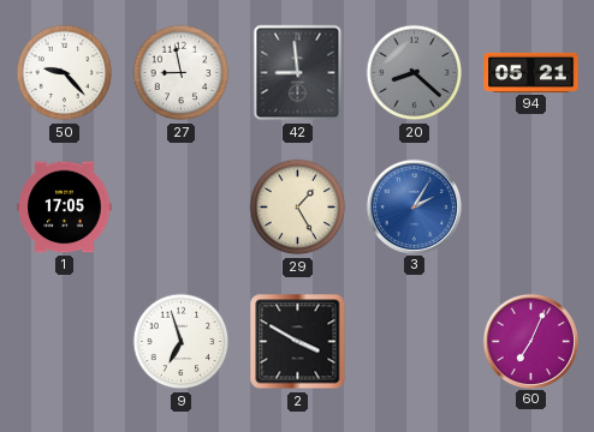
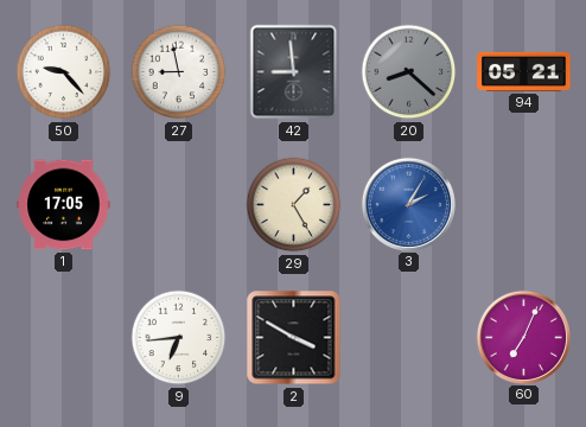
9: 6:57 -> 6:44 (179, 338)
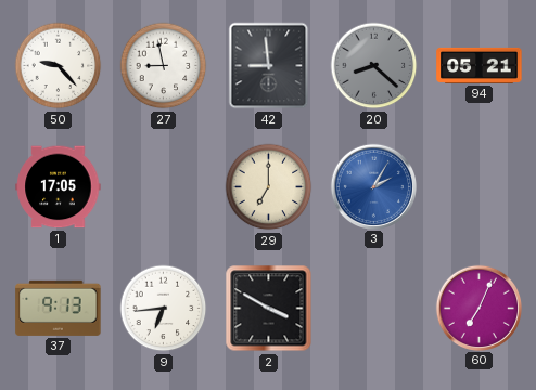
29: 1:25 -> 7:00 (269, 187)
37: none -> 9:13 (59, 308)
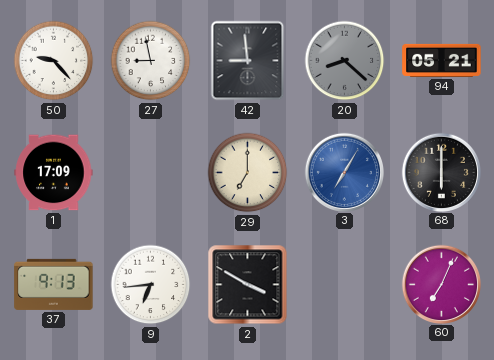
1: 17:05 -> 17:09 (54, 173)
3: 2:05 -> 7:05 (344, 172)
68: none -> 6:00 (441, 172)
